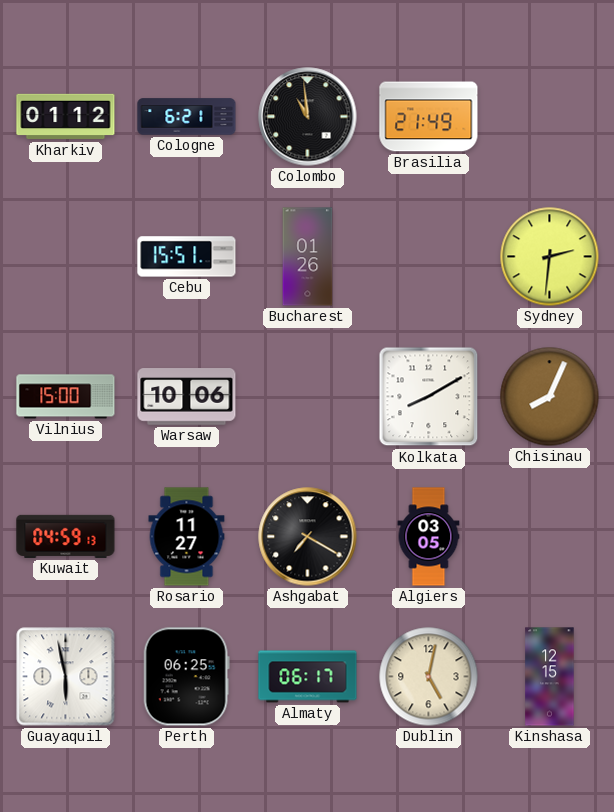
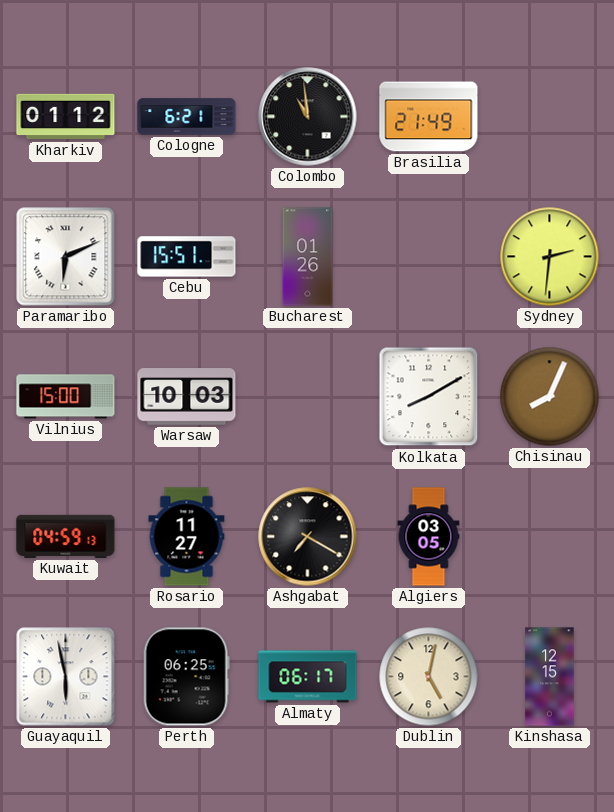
Paramaribo: none -> 6:11 (66, 257)
Warsaw: 10:06 -> 10:03 (187, 397)
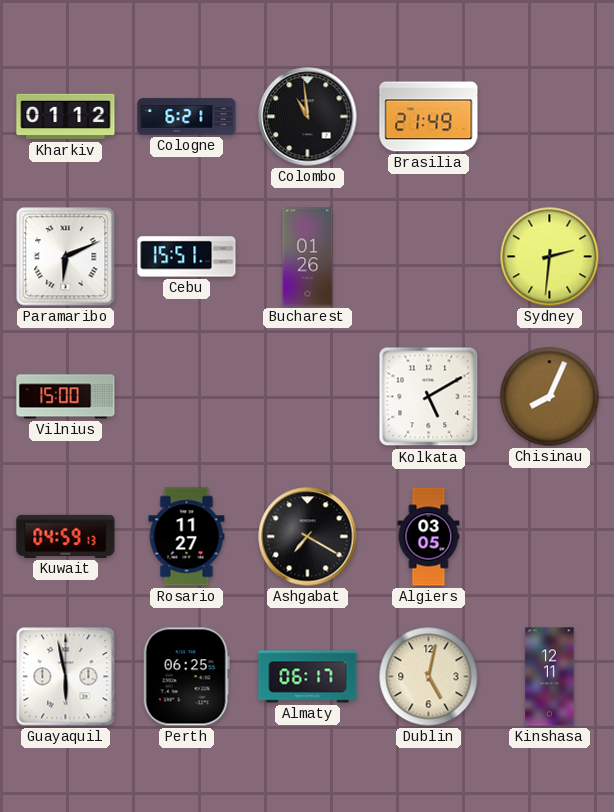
Warsaw: 10:03 -> none (187, 397)
Kolkata: 8:10 -> 5:10 (429, 397)
Kinshasa: 12:15 -> 12:11 (550, 677)
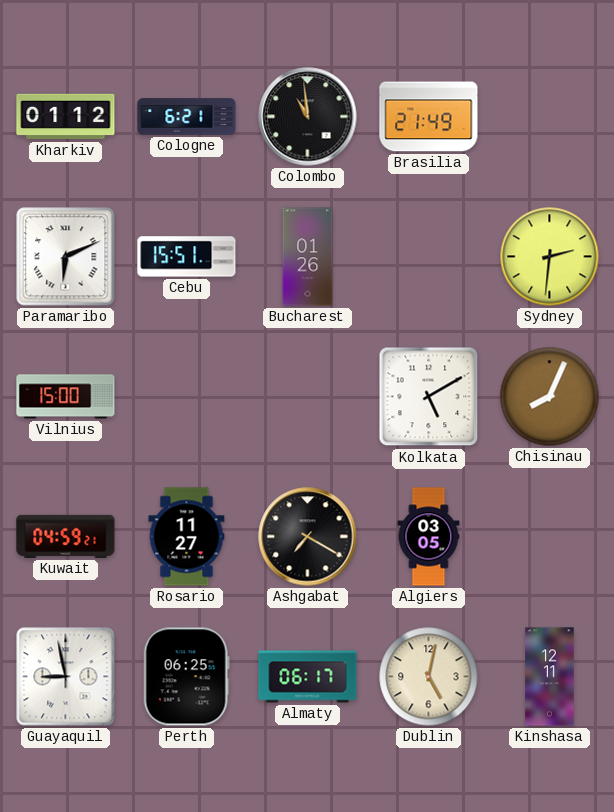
Kuwait: 04:59:13 -> 04:59:21 (66, 536)
Guayaquil: 5:58 -> 8:58 (66, 677)
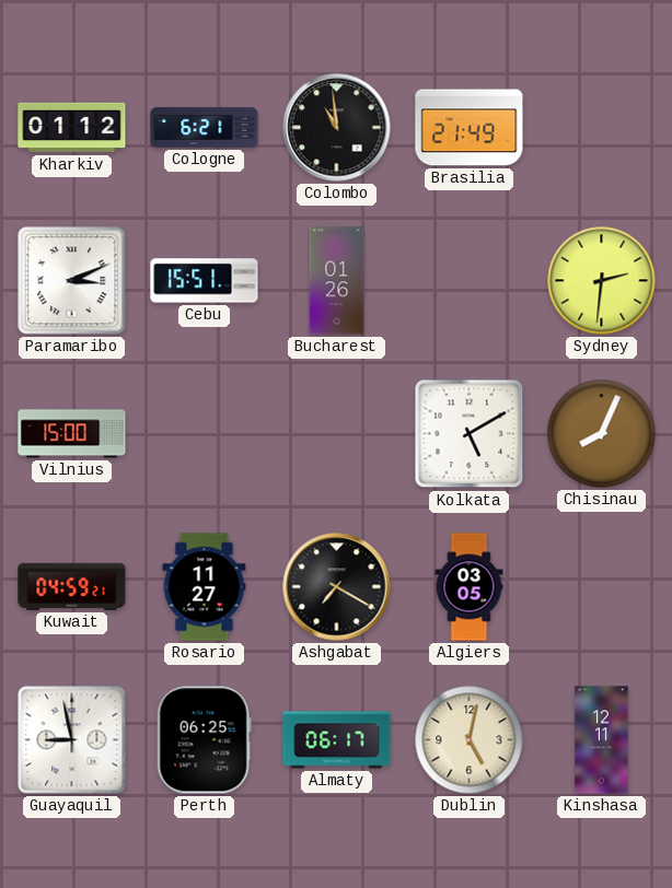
Paramaribo: 6:11 -> 3:11 (72, 281)
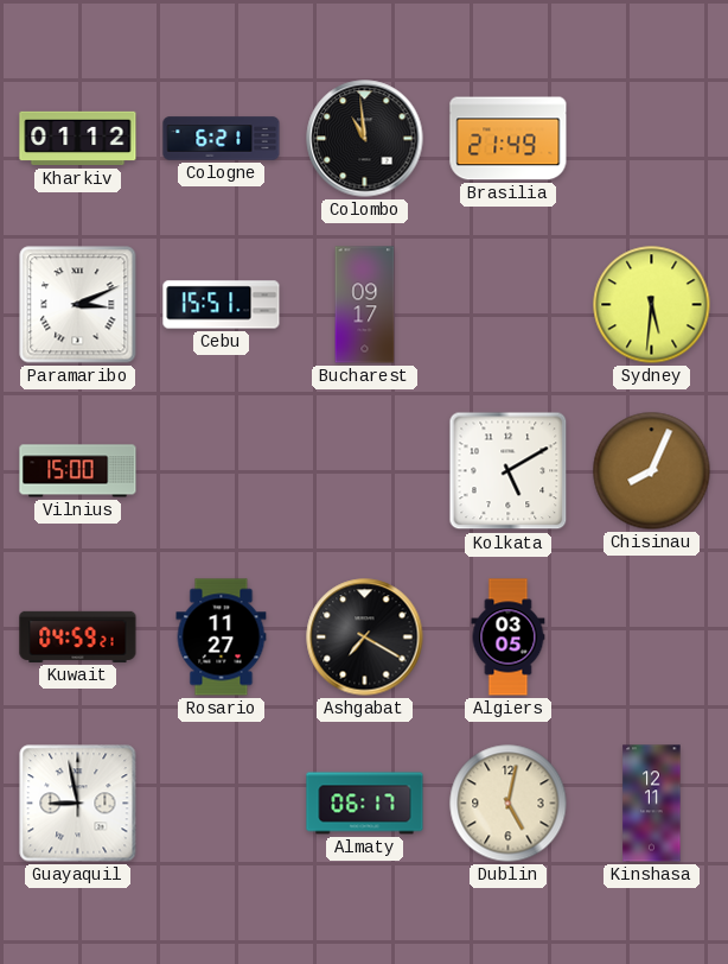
Bucharest: 01:26 -> 09:17 (365, 305)
Sydney: 2:31 -> 5:31 (652, 305)
Perth: 06:25 -> none (204, 740)
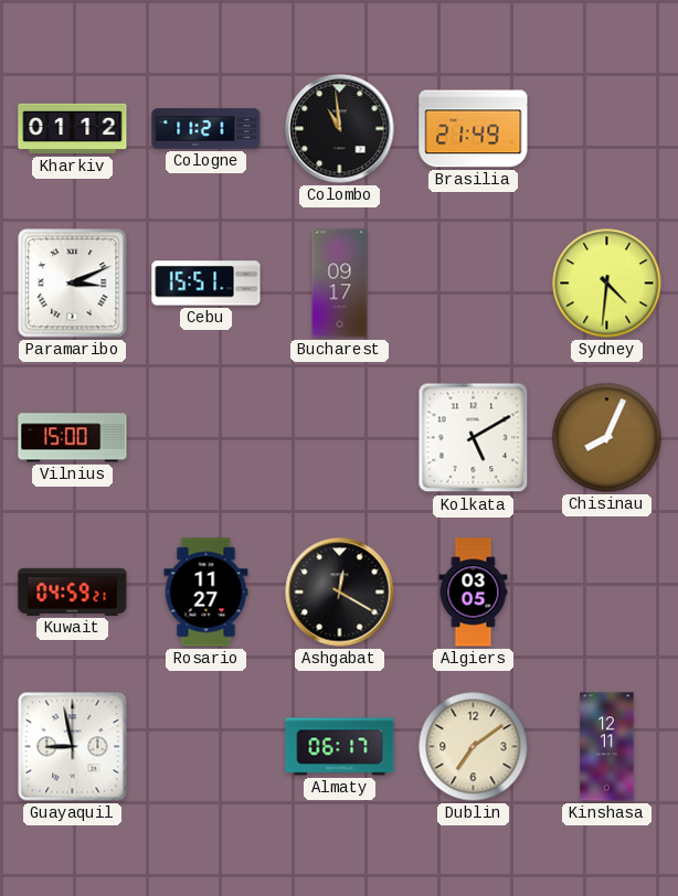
Cologne: 6:21 -> 11:21 (206, 129)
Sydney: 5:31 -> 4:31 (607, 284)
Ashgabat: 7:20 -> 12:20 (340, 593)
Dublin: 5:02 -> 7:09 (474, 747)
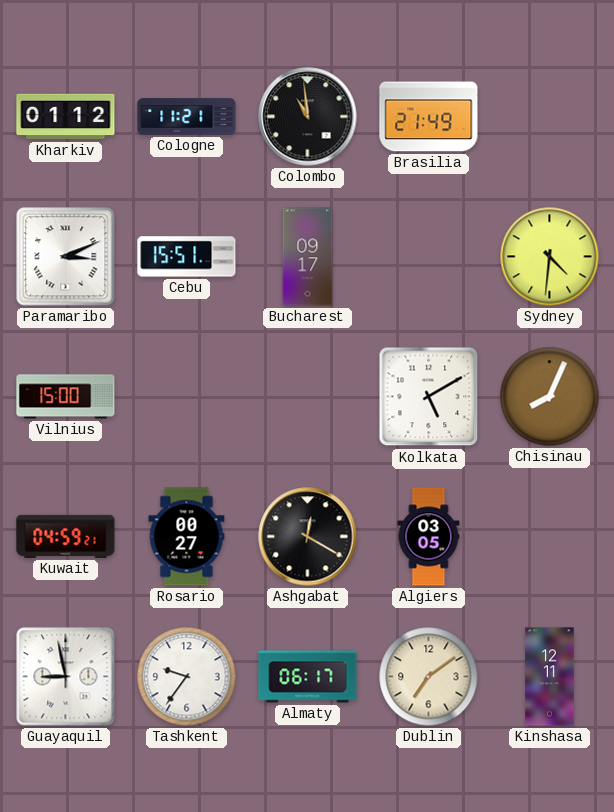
Rosario: 11:27 -> 00:27 (187, 537)
Tashkent: none -> 9:36 (187, 677)
